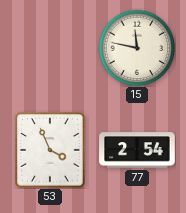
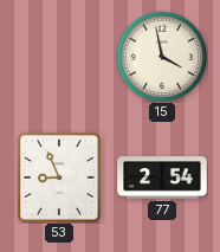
15: 11:47 -> 3:58 (162, 57)
53: 3:56 -> 8:56 (59, 177)
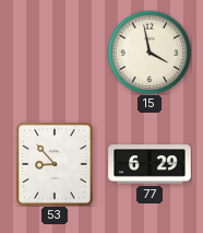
53: 8:56 -> 8:53 (55, 164)
77: 2:54 -> 6:29 (150, 164)
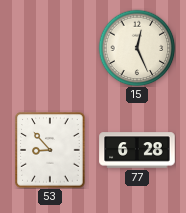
15: 3:58 -> 12:26 (137, 48)
77: 6:29 -> 6:28 (137, 150)
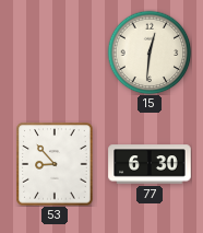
15: 12:26 -> 12:31 (150, 53)
77: 6:28 -> 6:30 (150, 164)
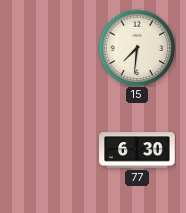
15: 12:31 -> 7:31 (137, 48)
53: 8:53 -> none (55, 164)
